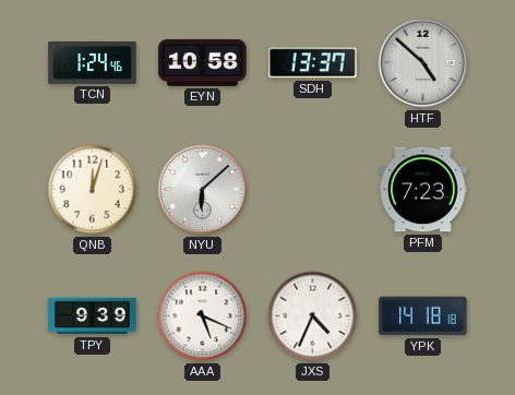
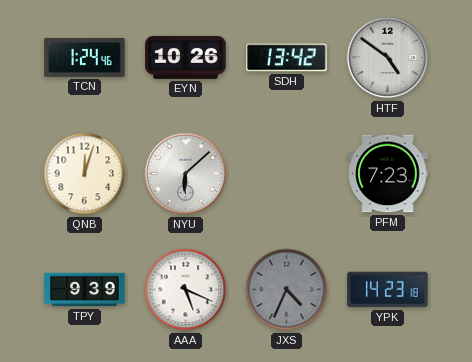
EYN: 10:58 -> 10:26 (186, 57)
SDH: 13:37 -> 13:42 (287, 58)
HTF: 4:52 -> 4:51 (388, 58)
JXS dial: white -> grey (287, 290)
YPK: 14:18 -> 14:23 (388, 290)
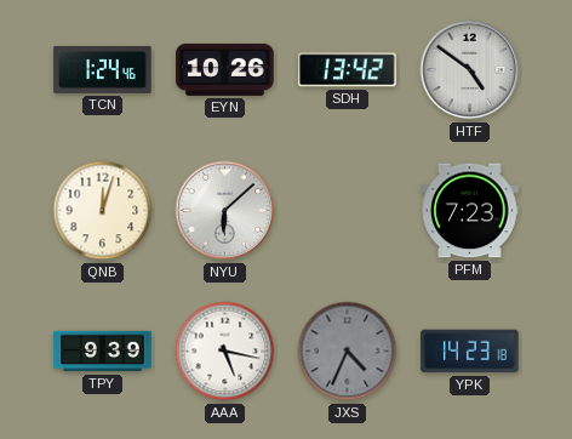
AAA: 5:19 -> 5:17 (225, 352)
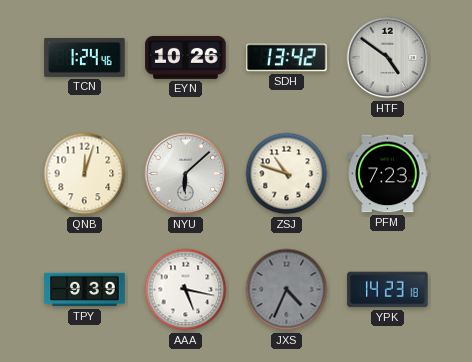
ZSJ: none -> 10:48 (287, 174)
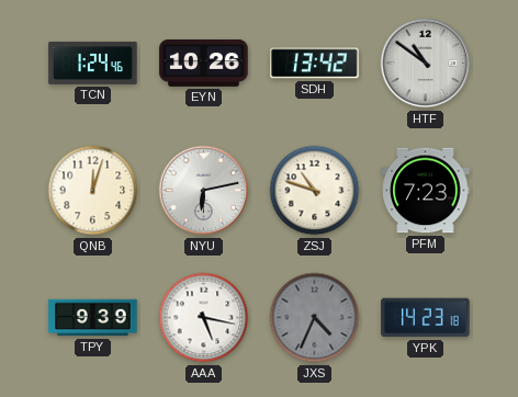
HTF: 4:51 -> 10:51 (426, 64)
NYU: 6:08 -> 6:13 (204, 191)
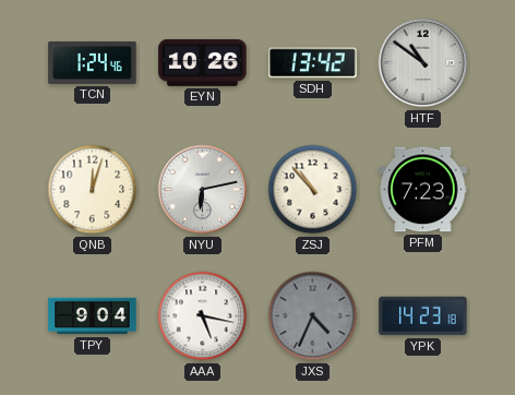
ZSJ: 10:48 -> 10:53 (313, 190)
TPY: 9:39 -> 9:04 (93, 316)
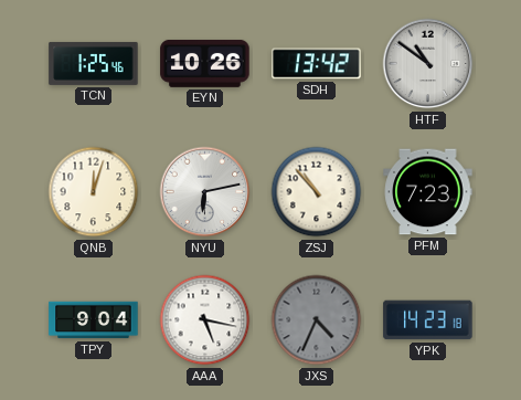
TCN: 1:24 -> 1:25 (94, 63)
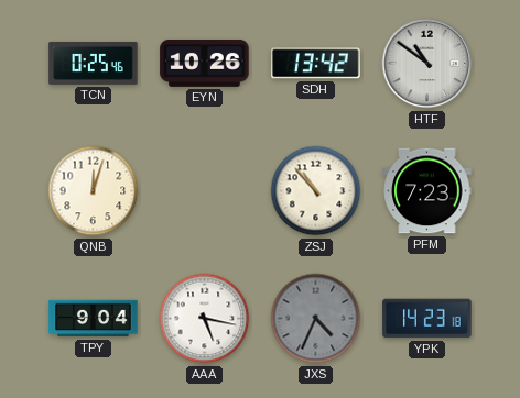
TCN: 1:25 -> 0:25 (94, 63)
NYU: 6:13 -> none (205, 192)
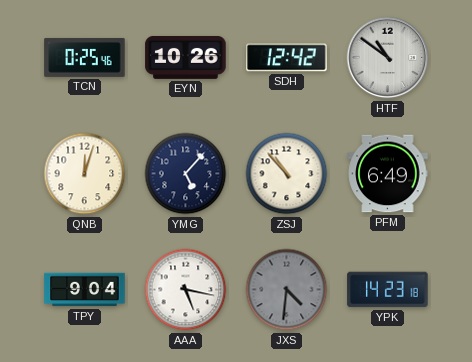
SDH: 13:42 -> 12:42 (287, 58)
YMG: none -> 5:07 (186, 174)
PFM: 7:23 -> 6:49 (388, 174)
JXS: 4:34 -> 4:31 (287, 290)
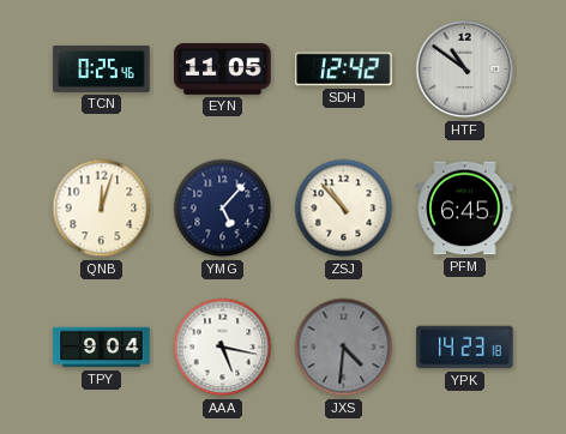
EYN: 10:26 -> 11:05 (223, 68)
PFM: 6:49 -> 6:45 (465, 209)
